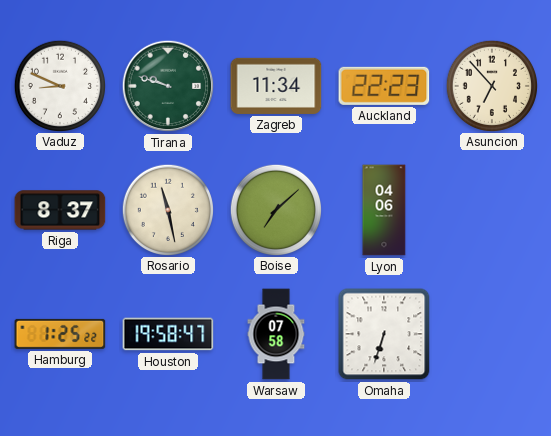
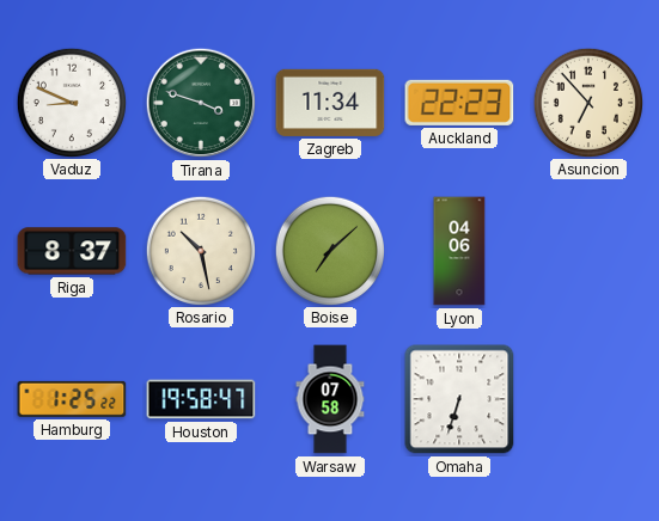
Tirana: 9:48 -> 3:48 (201, 103)
Rosario: 11:28 -> 10:28 (200, 250)
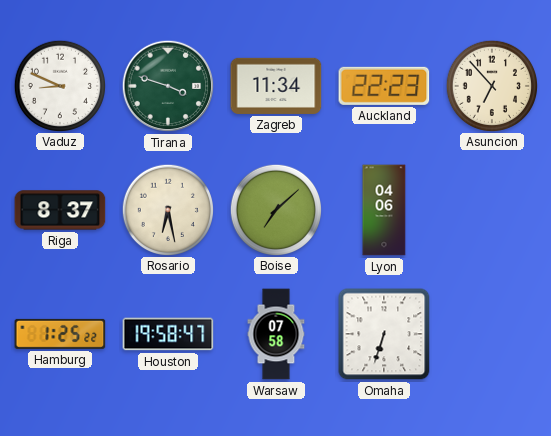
Rosario: 10:28 -> 6:28 (167, 209)
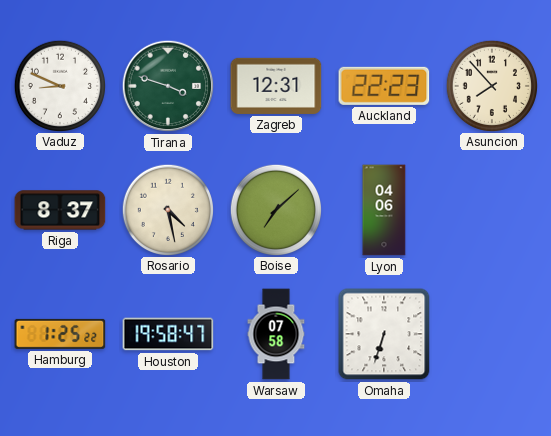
Zagreb: 11:34 -> 12:31 (276, 86)
Asuncion: 6:53 -> 7:53 (491, 85)
Rosario: 6:28 -> 4:28 (167, 209)
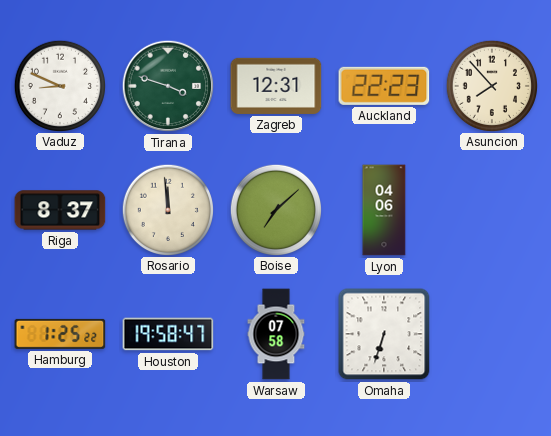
Rosario: 4:28 -> 11:59 (167, 209)
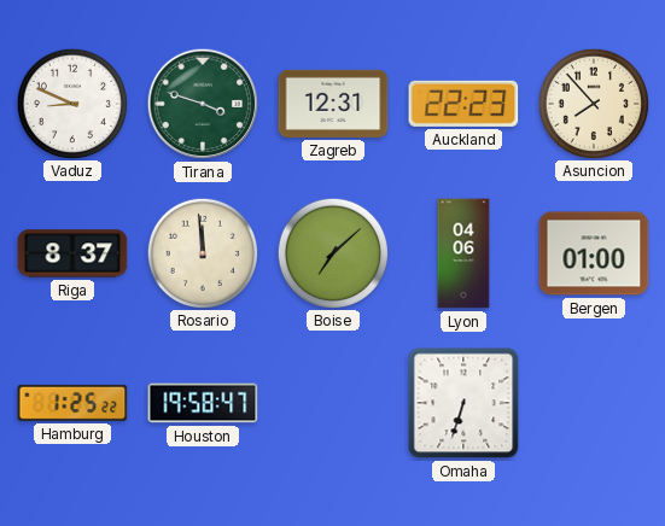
Bergen: none -> 01:00 (594, 253)
Warsaw: 07:58 -> none (276, 334)
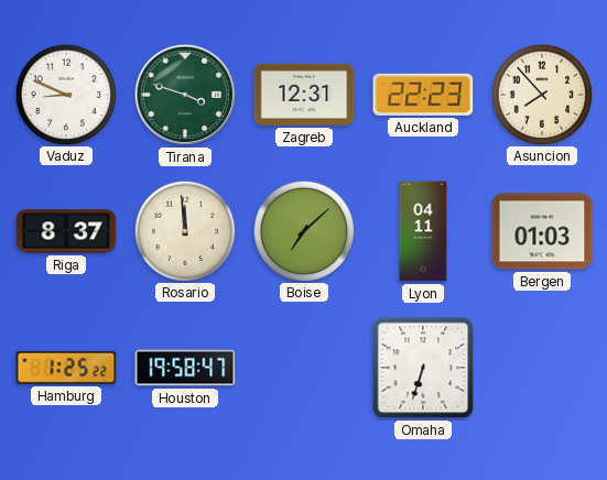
Lyon: 04:06 -> 04:11 (423, 231)
Bergen: 01:00 -> 01:03 (542, 231)
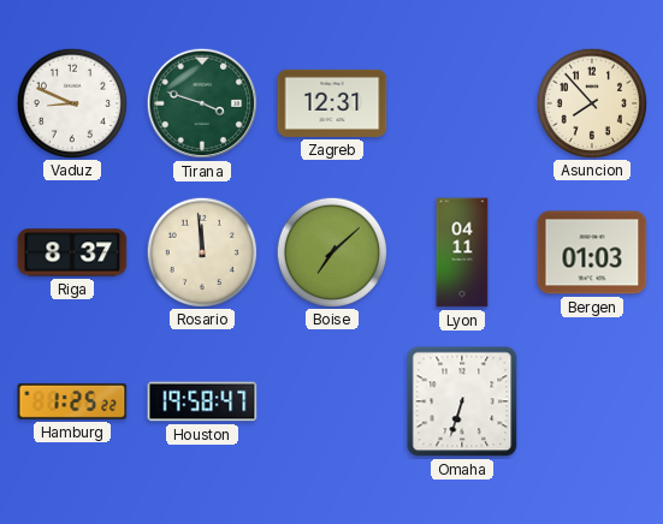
Auckland: 22:23 -> none (423, 95)
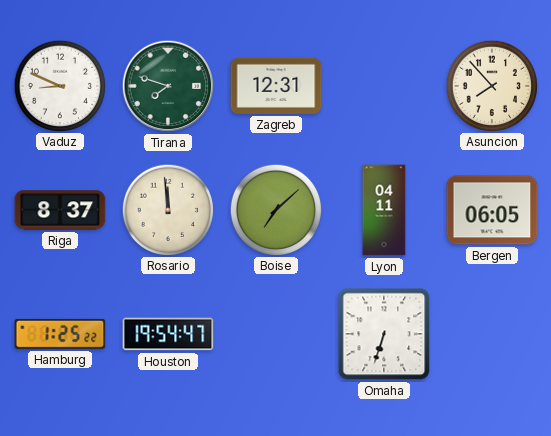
Tirana: 3:48 -> 7:48 (168, 86)
Bergen: 01:03 -> 06:05 (492, 210)
Houston: 19:58 -> 19:54 (168, 334)
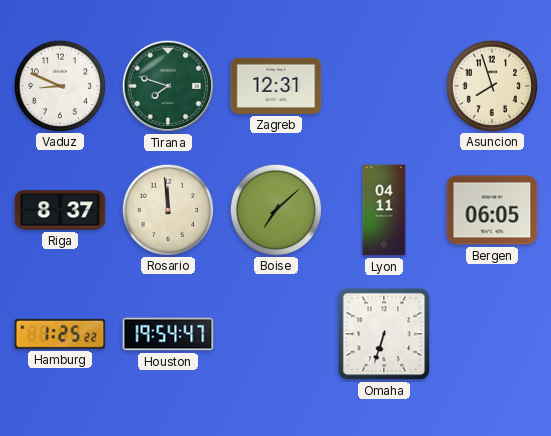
Asuncion: 7:53 -> 7:57 (491, 85)
